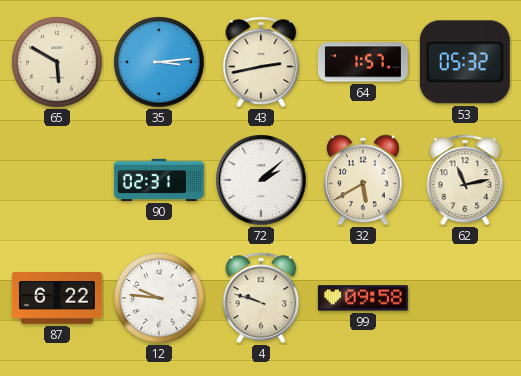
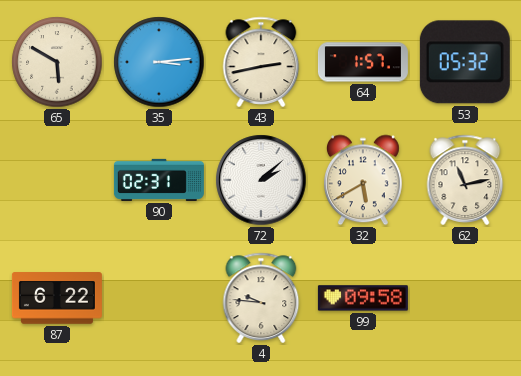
12: 9:46 -> none (159, 298)
4: 9:48 -> 9:46 (261, 298)
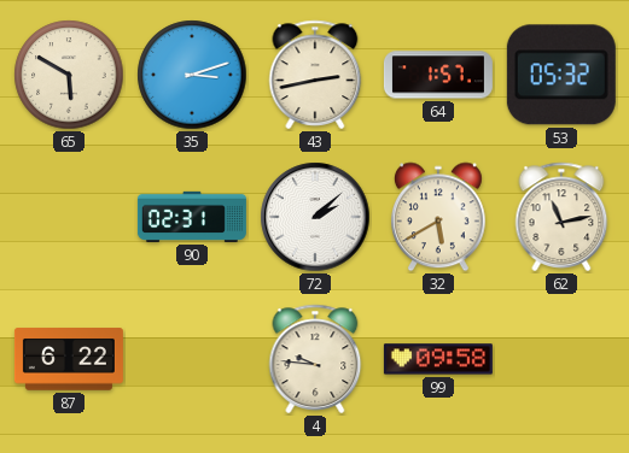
35: 3:14 -> 3:12 (192, 75)
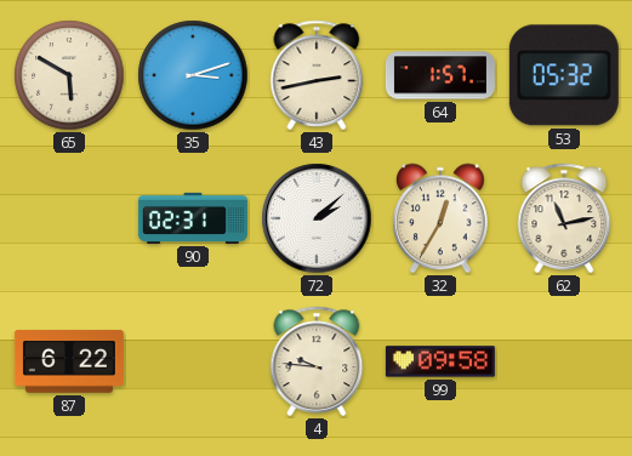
32: 5:40 -> 12:35 (440, 218)
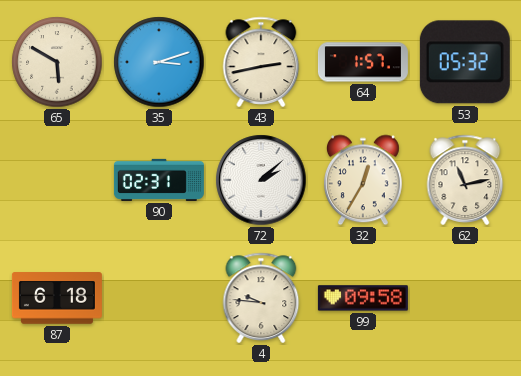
87: 6:22 -> 6:18 (57, 298)
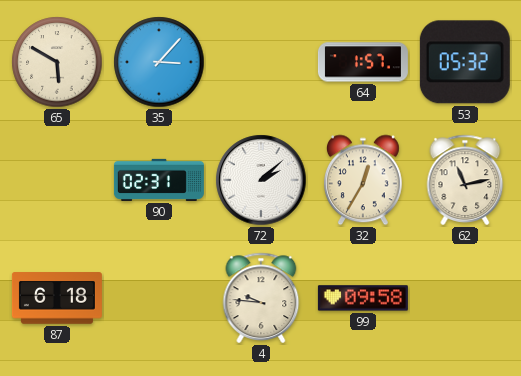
35: 3:12 -> 3:07 (159, 62)
43: 2:43 -> none (261, 62)
